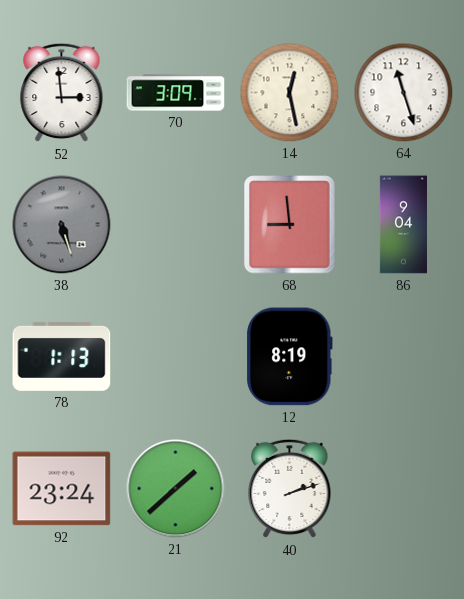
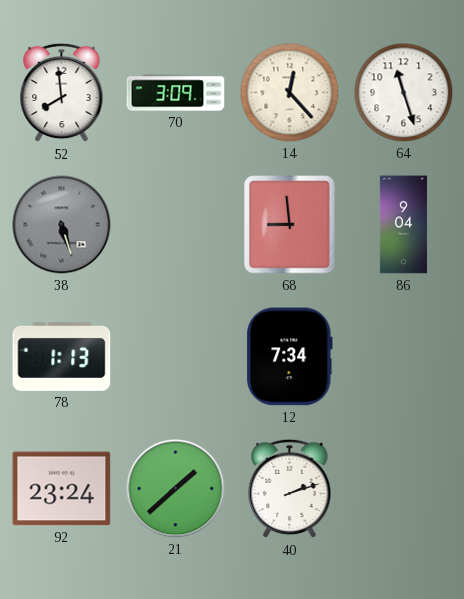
52: 2:59 -> 7:59 (62, 93)
14: 12:28 -> 12:23 (290, 93)
12: 8:19 -> 7:34 (290, 357)
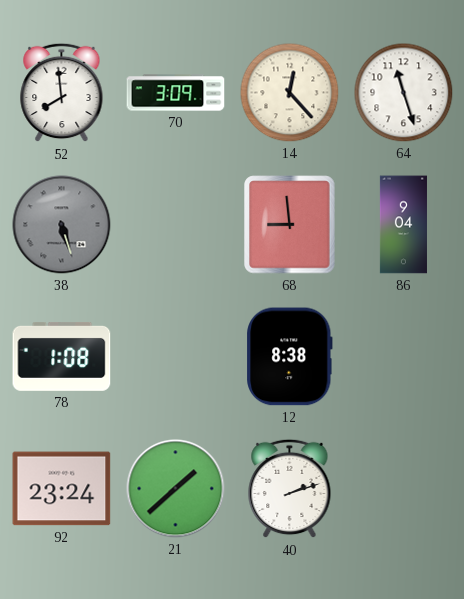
78: 1:13 -> 1:08 (62, 357)
12: 7:34 -> 8:38 (290, 357)
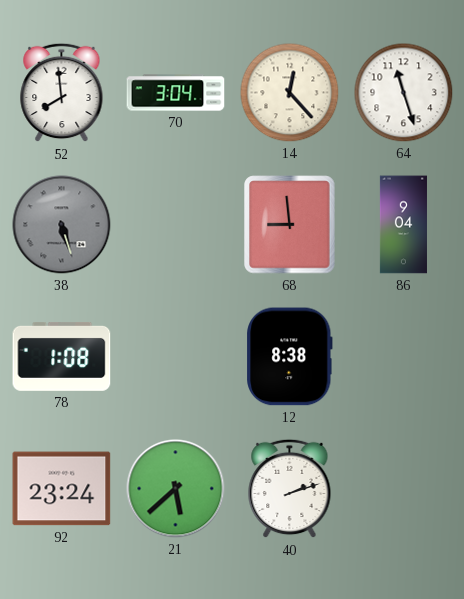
70: 3:09 -> 3:04 (176, 93)
21: 1:38 -> 5:38 (176, 489)
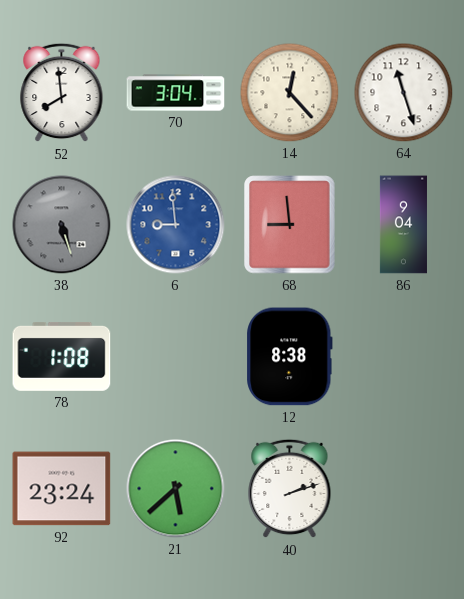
6: none -> 8:59 (176, 225)
